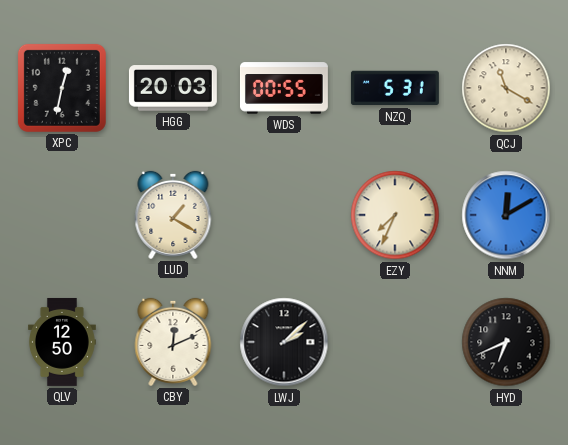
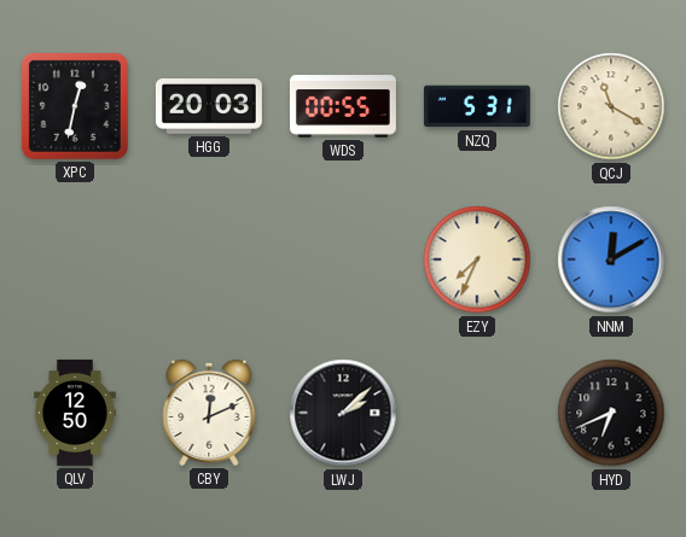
LUD: 1:20 -> none (173, 215)
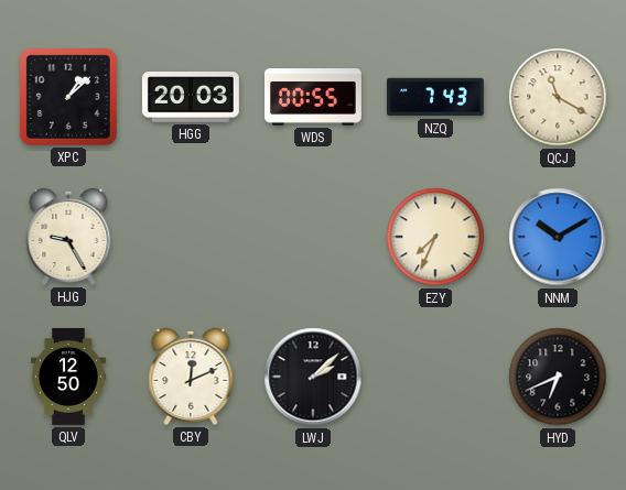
XPC: 12:32 -> 1:08 (68, 97)
NZQ: 5:31 -> 7:43 (435, 97)
HJG: none -> 9:25 (68, 237)
NNM: 12:10 -> 10:10 (558, 237)
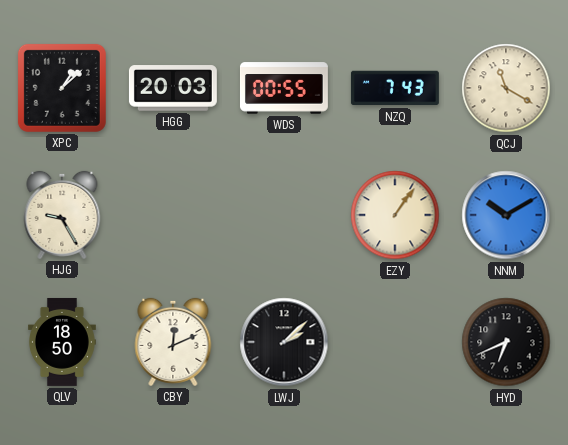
EZY: 7:34 -> 1:06 (395, 215)
QLV: 12:50 -> 18:50 (62, 342)
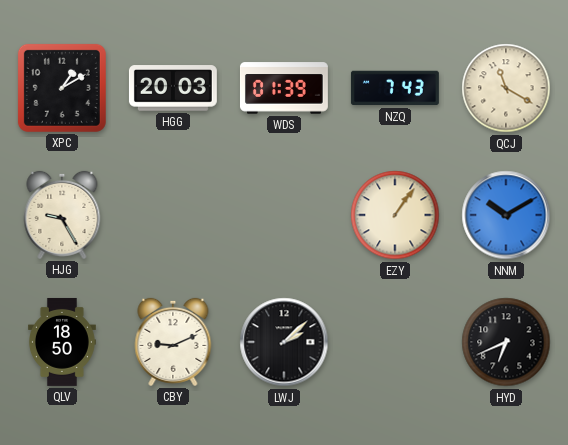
XPC: 1:08 -> 1:10 (62, 88)
WDS: 00:55 -> 01:39 (284, 88)
CBY: 12:11 -> 9:11 (173, 342)
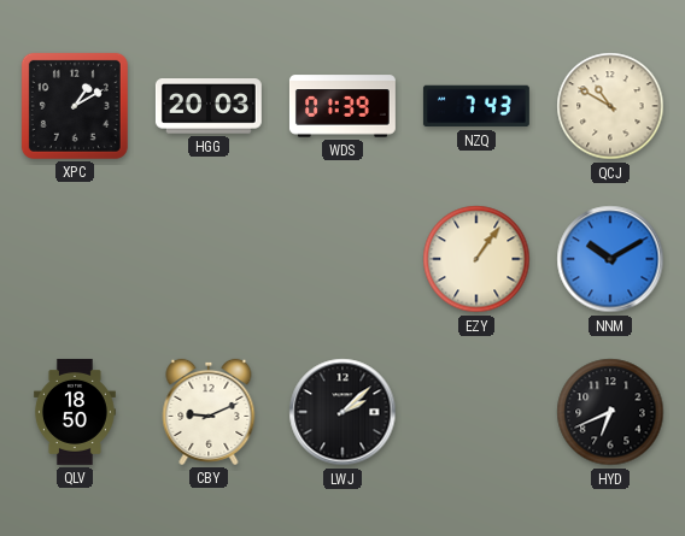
QCJ: 11:20 -> 10:50 (610, 106)
HJG: 9:25 -> none (62, 215)
